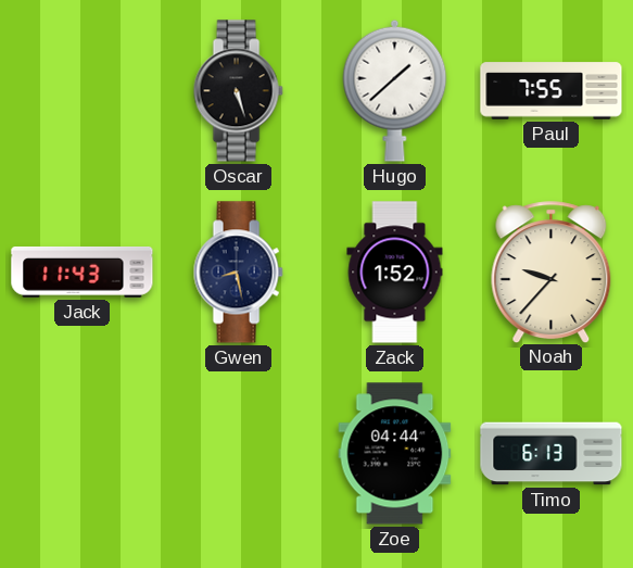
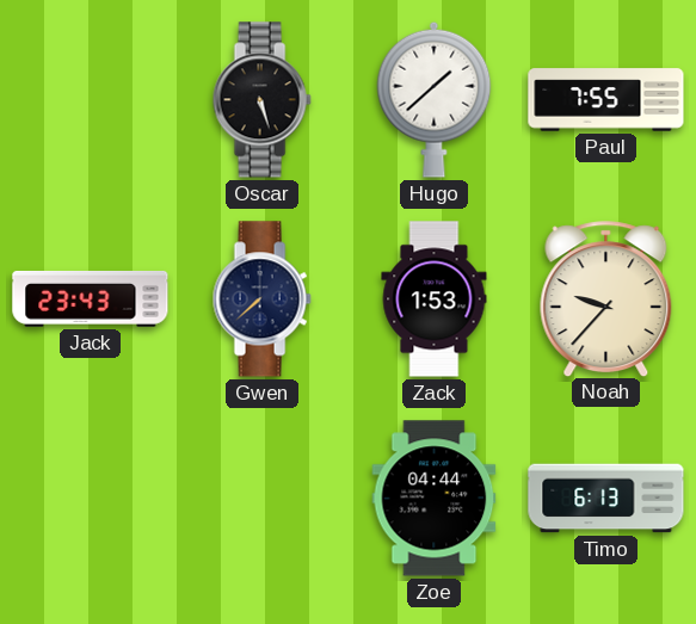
Jack: 11:43 -> 23:43 (91, 298)
Gwen: 8:28 -> 7:38 (261, 299)
Zack: 1:52 -> 1:53 (435, 299)
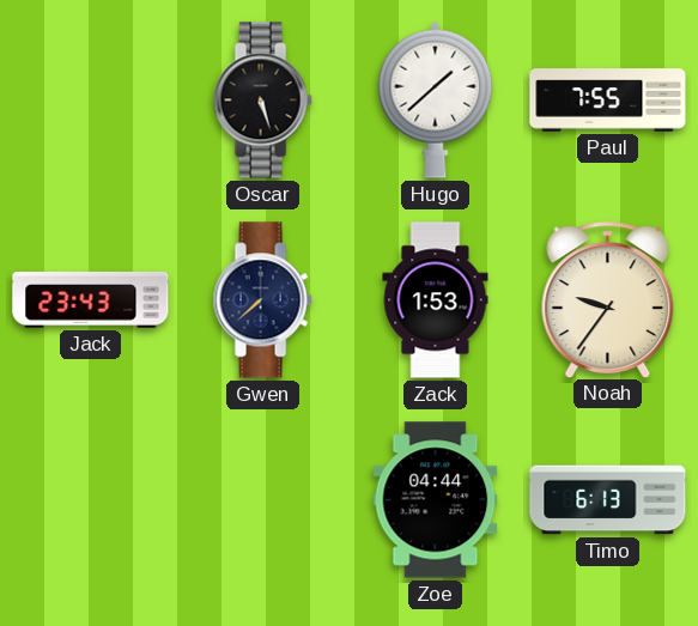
Noah: 9:37 -> 9:36 (608, 299)
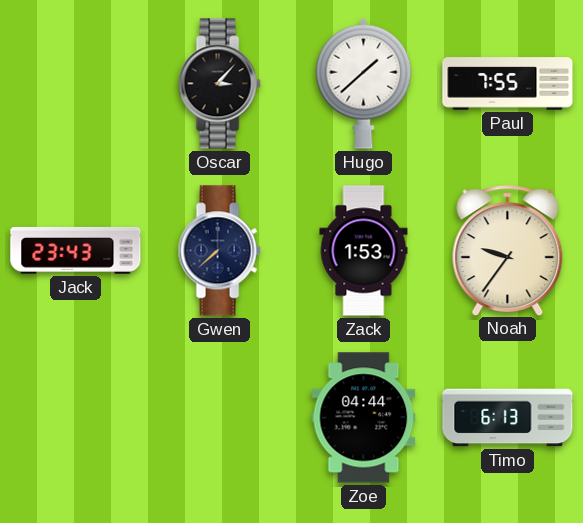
Oscar: 5:27 -> 3:07 (219, 84)
